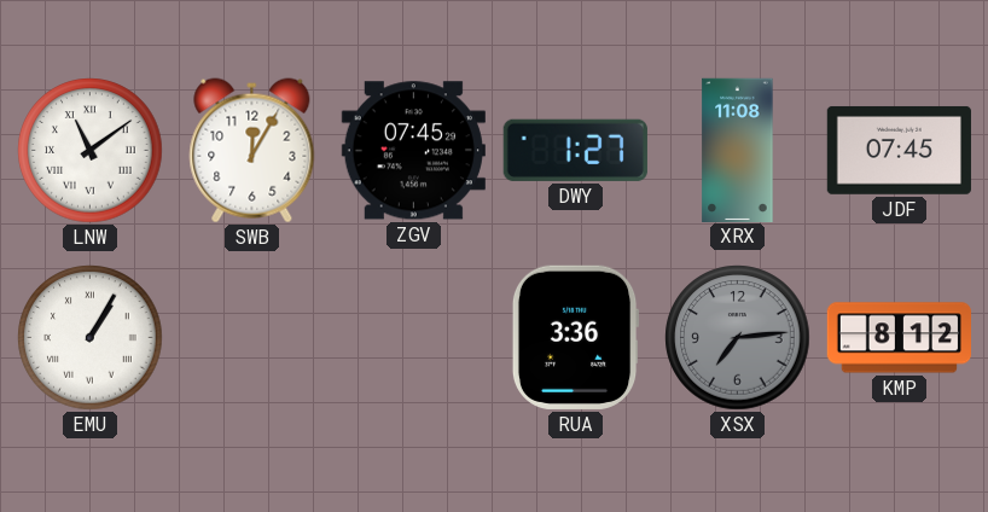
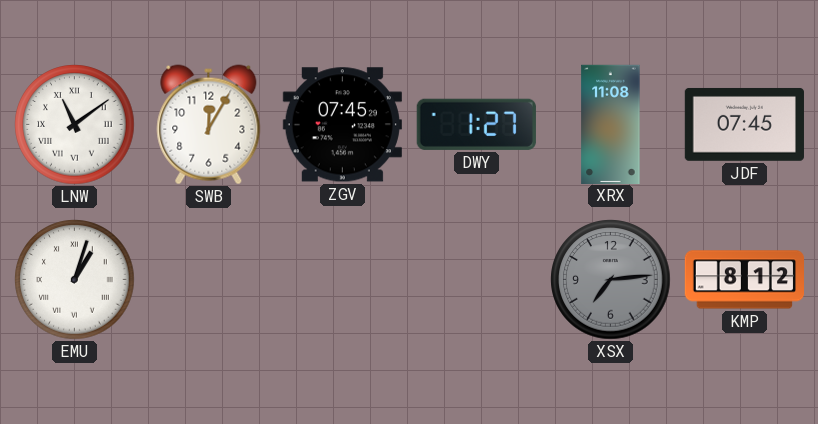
EMU: 1:05 -> 1:03 (75, 280)
RUA: 3:36 -> none (575, 337)
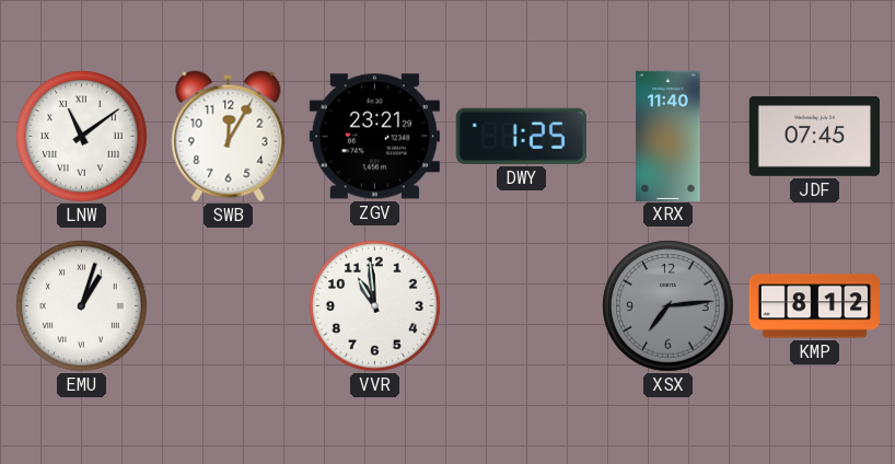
ZGV: 07:45 -> 23:21 (374, 137)
DWY: 1:27 -> 1:25 (521, 136)
XRX: 11:08 -> 11:40 (669, 136)
VVR: none -> 10:59 (375, 306)
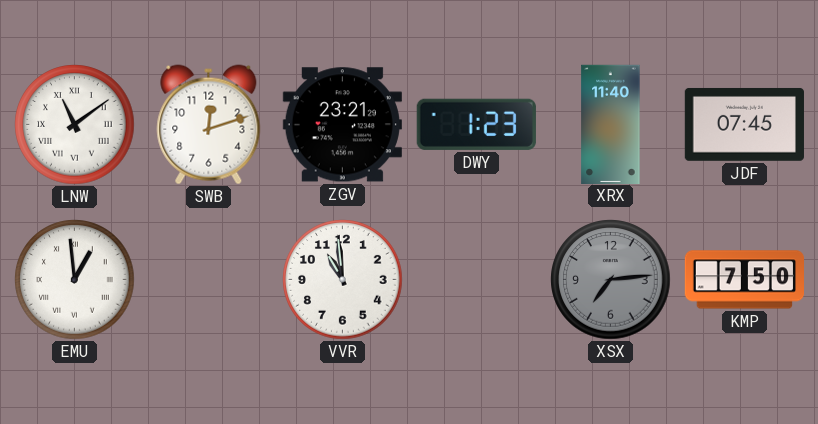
SWB: 12:05 -> 12:12 (209, 125)
DWY: 1:25 -> 1:23 (476, 124)
EMU: 1:03 -> 12:59 (75, 280)
KMP: 8:12 -> 7:50 (744, 280)
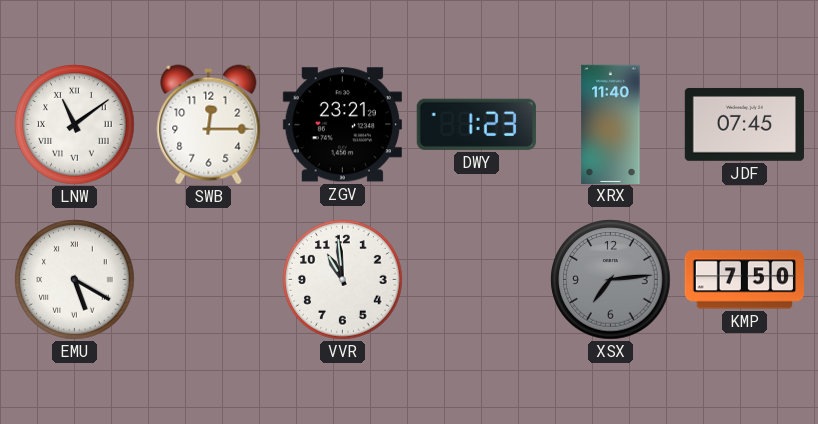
SWB: 12:12 -> 12:15 (209, 125)
EMU: 12:59 -> 5:20 (75, 280)
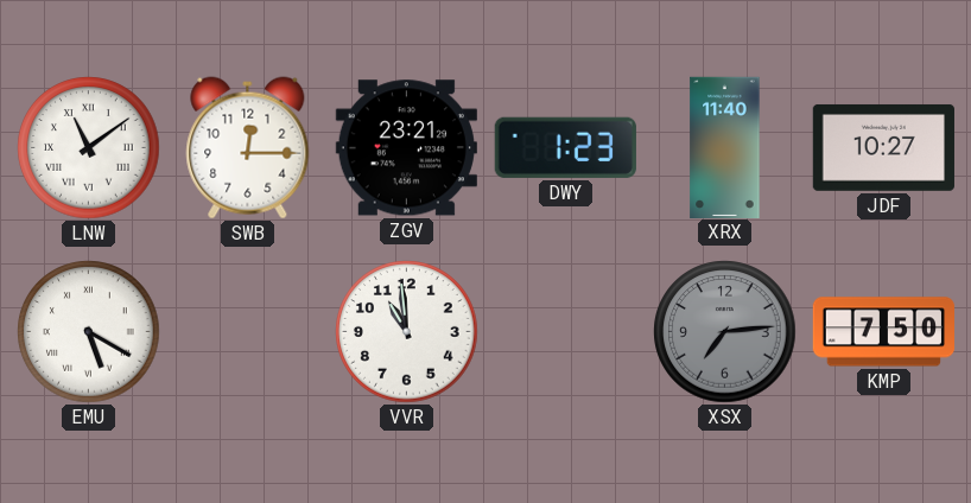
JDF: 07:45 -> 10:27 (883, 148)
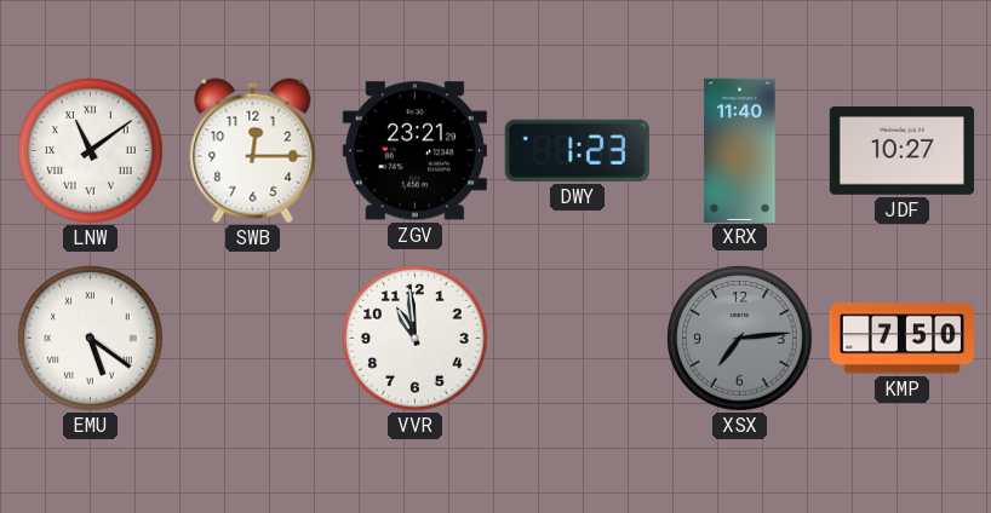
EMU: 5:20 -> 5:21 (91, 339)
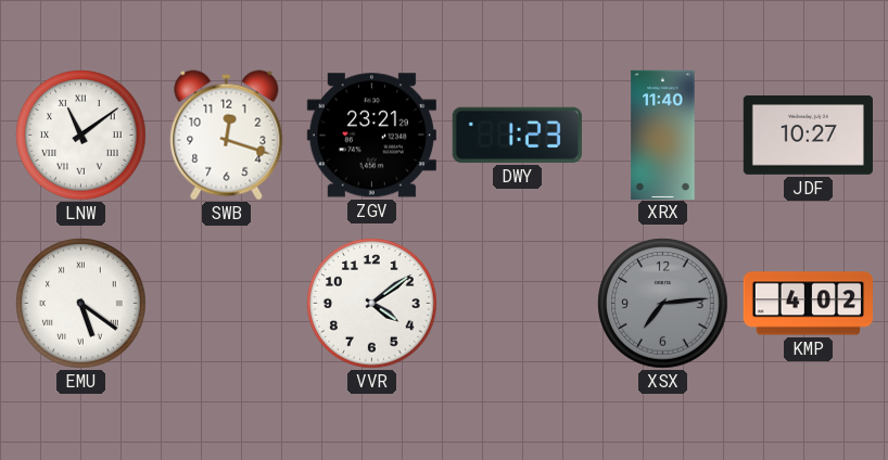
SWB: 12:15 -> 12:18 (227, 136)
VVR: 10:59 -> 4:09 (372, 304)
KMP: 7:50 -> 4:02 (808, 304)
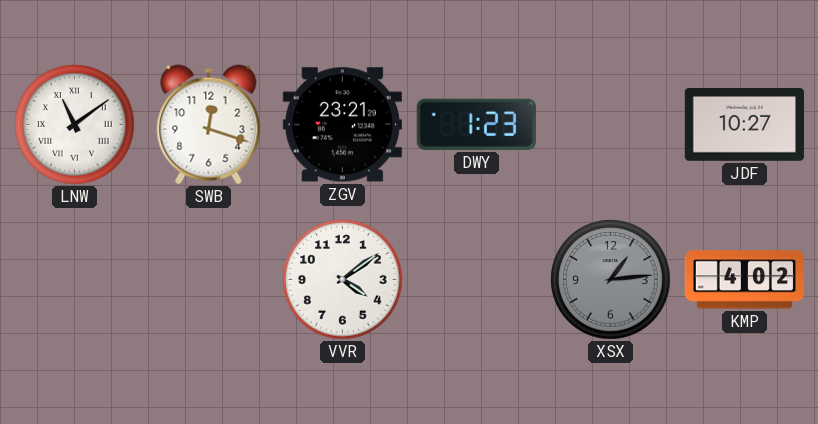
XRX: 11:40 -> none (663, 135)
EMU: 5:21 -> none (81, 304)
XSX: 7:14 -> 1:14 (611, 280)
